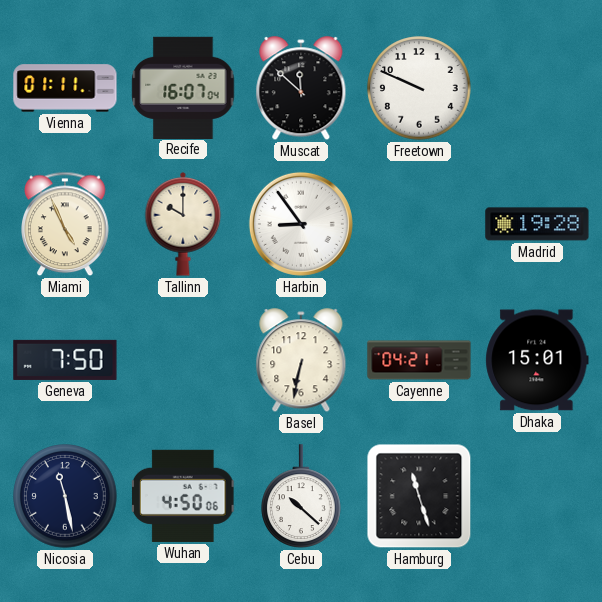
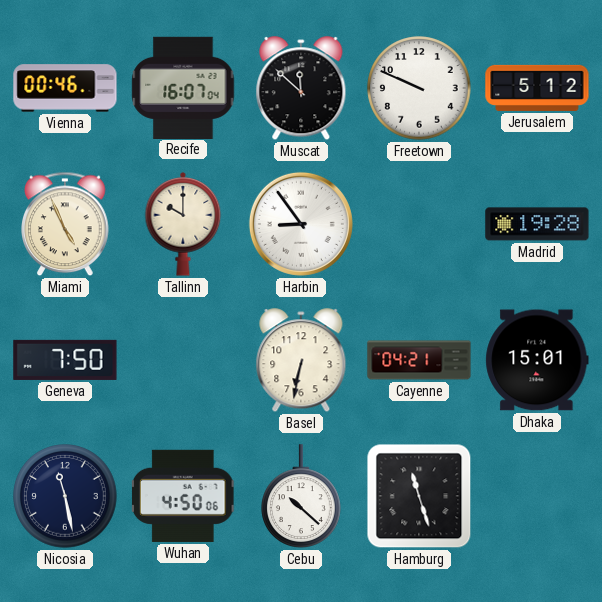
Vienna: 01:11 -> 00:46 (65, 88)
Jerusalem: none -> 5:12 (537, 88)
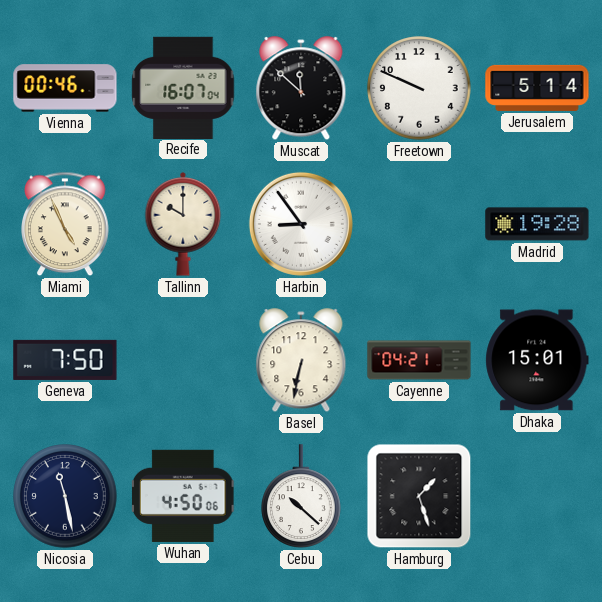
Jerusalem: 5:12 -> 5:14 (537, 88)
Hamburg: 11:27 -> 1:27 (419, 496)
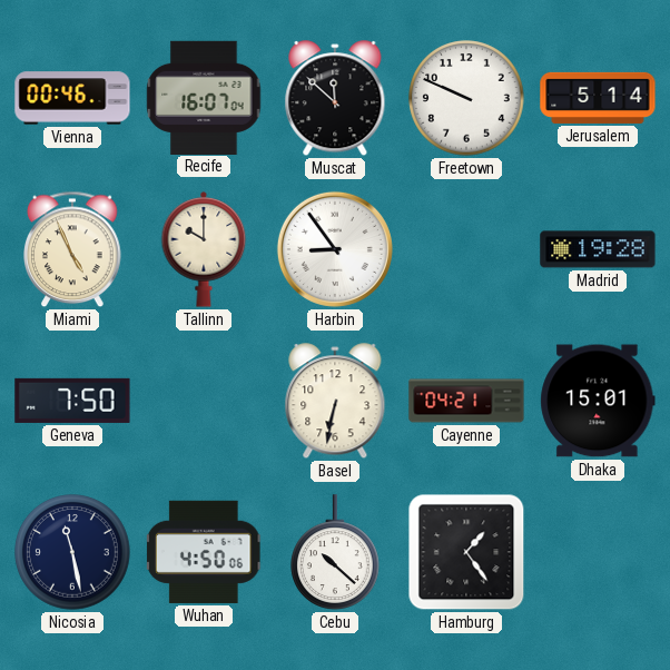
Hamburg: 1:27 -> 1:24 (466, 552)
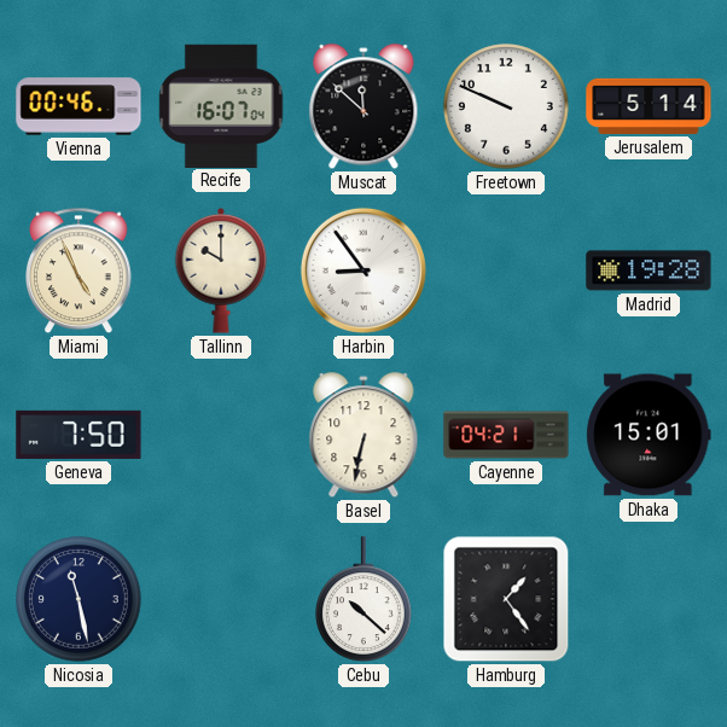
Wuhan: 4:50 -> none (204, 552)
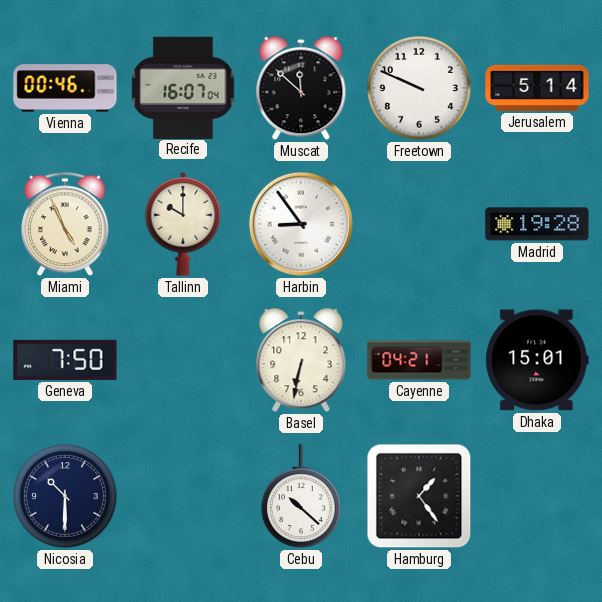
Nicosia: 11:28 -> 10:30 (65, 496)
